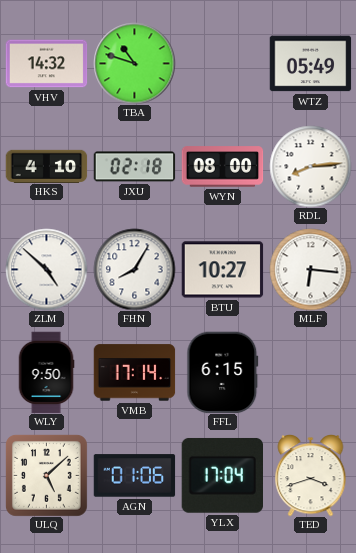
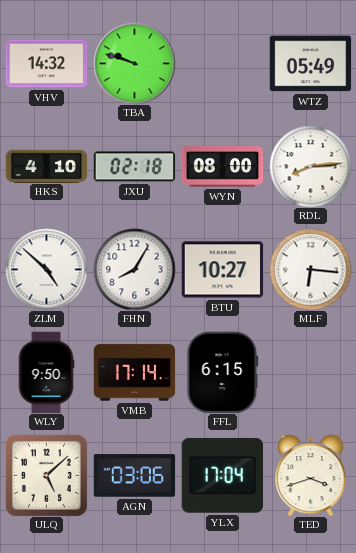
TBA: 10:48 -> 9:48 (134, 63)
AGN: 01:06 -> 03:06 (134, 476)
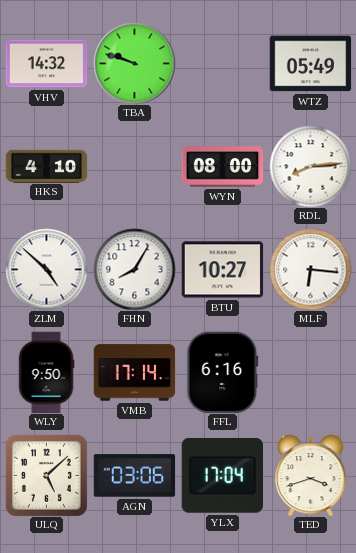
JXU: 02:18 -> none (134, 167)
FFL: 6:15 -> 6:16 (223, 372)
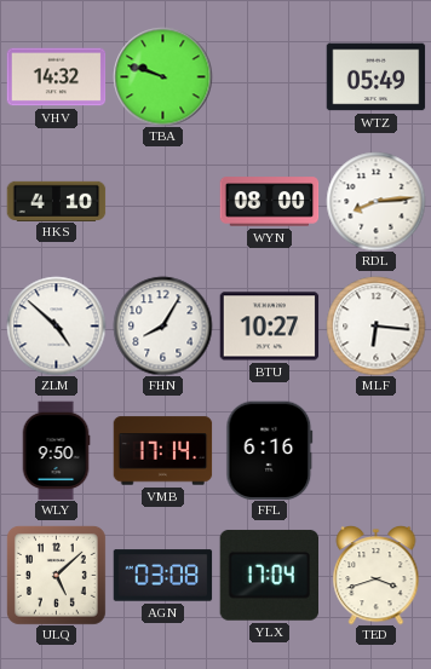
AGN: 03:06 -> 03:08 (162, 576)
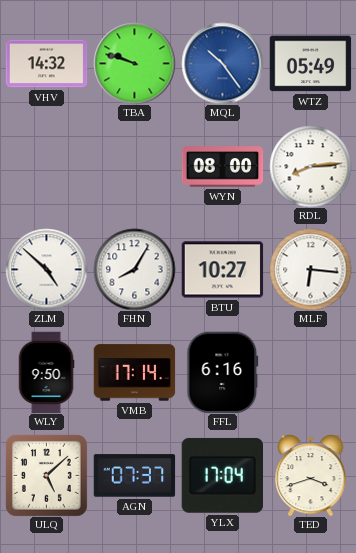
MQL: none -> 10:24 (222, 63)
HKS: 4:10 -> none (56, 201)
AGN: 03:08 -> 07:37 (134, 476)
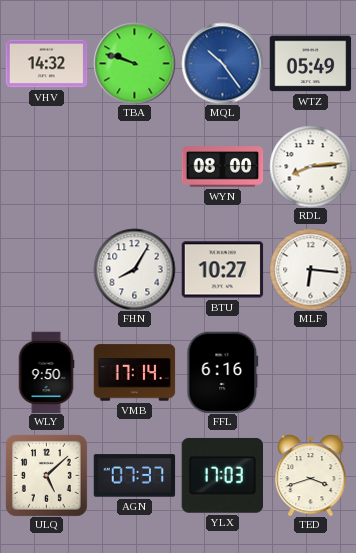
ZLM: 4:52 -> none (46, 269)
YLX: 17:04 -> 17:03 (222, 475)
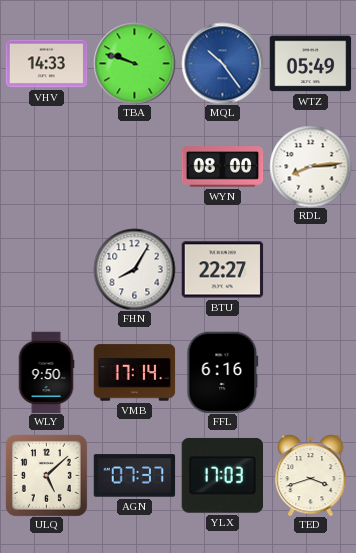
VHV: 14:32 -> 14:33 (46, 64)
BTU: 10:27 -> 22:27 (222, 270)
MLF: 6:16 -> none (310, 269)
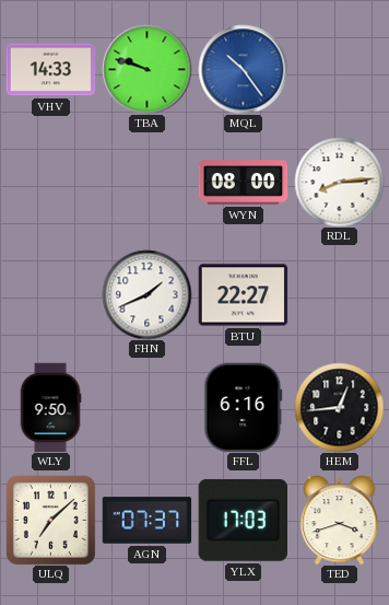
WTZ: 05:49 -> none (310, 64)
FHN: 8:05 -> 1:41 (146, 294)
VMB: 17:14 -> none (134, 373)
HEM: none -> 12:44 (339, 407)
ULQ: 5:08 -> 7:08 (51, 521)
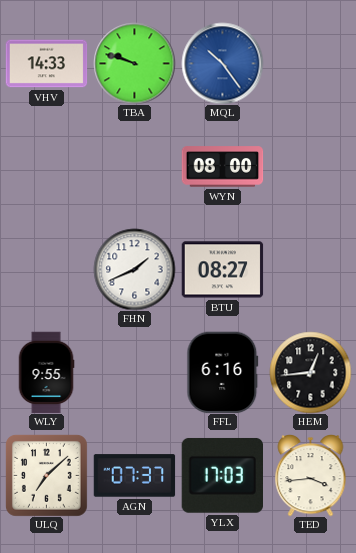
RDL: 8:14 -> none (339, 182)
BTU: 22:27 -> 08:27 (222, 270)
WLY: 9:50 -> 9:55 (46, 372)
TED: 3:42 -> 3:44 (311, 476)
